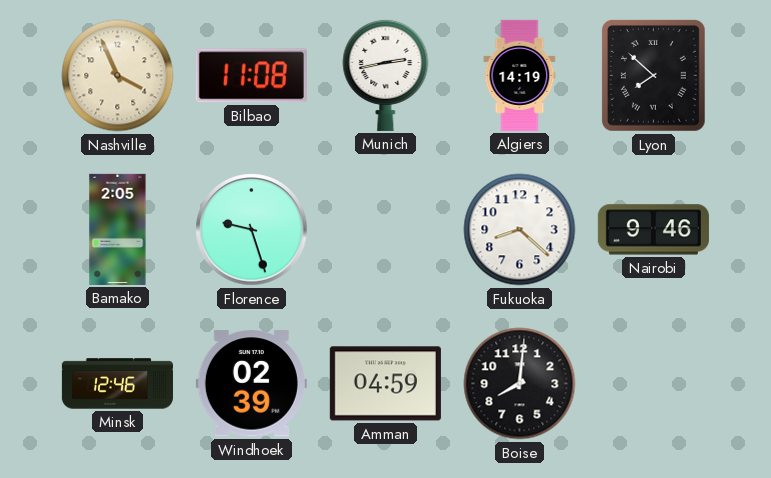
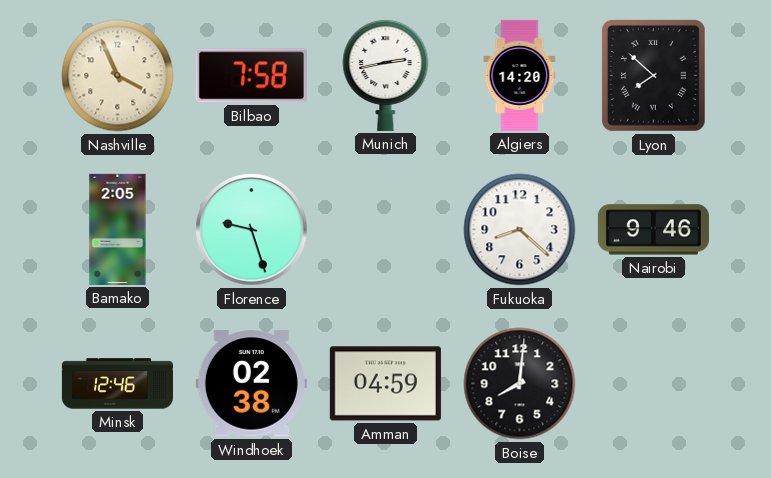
Bilbao: 11:08 -> 7:58 (251, 76)
Algiers: 14:19 -> 14:20 (520, 75)
Windhoek: 02:39 -> 02:38 (251, 384)
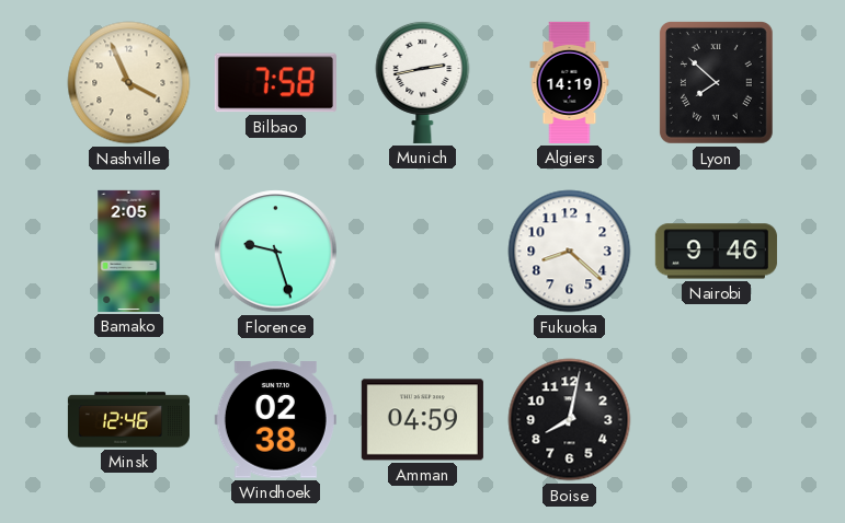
Algiers: 14:20 -> 14:19 (570, 82)
Boise: 8:01 -> 8:02 (570, 420)
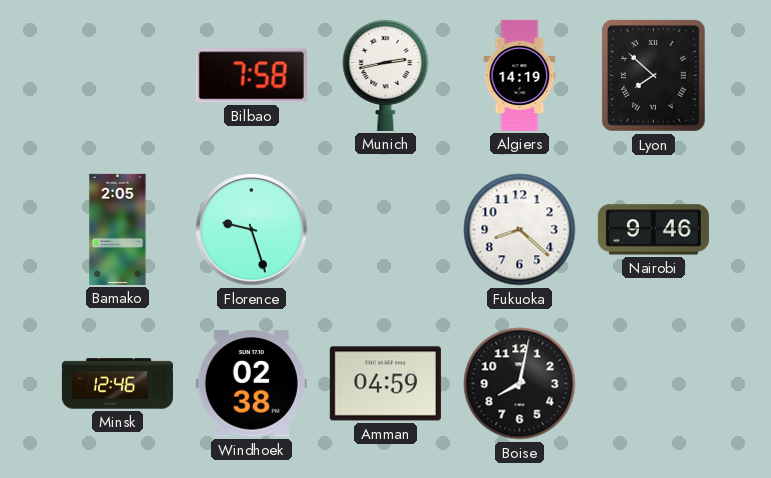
Nashville: 3:56 -> none (129, 83)
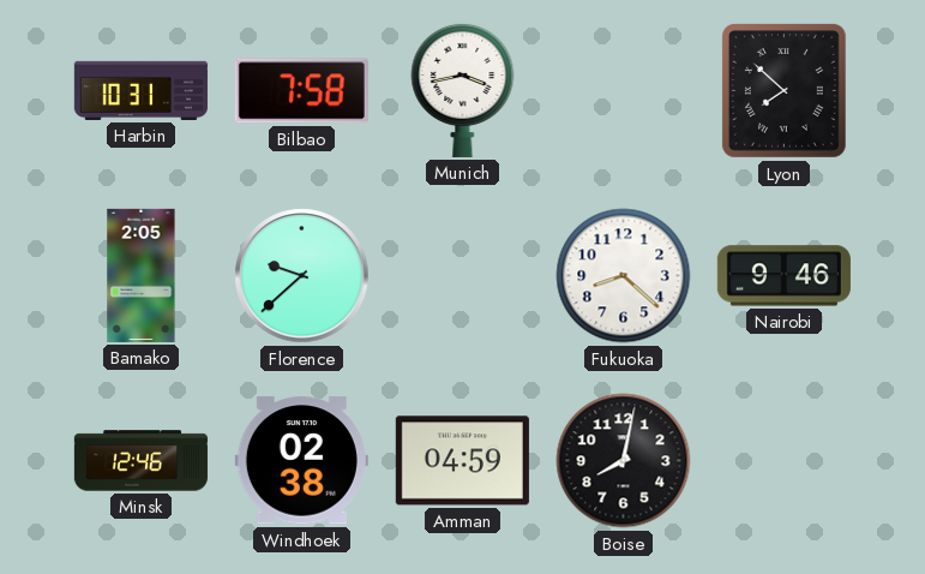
Harbin: none -> 10:31 (140, 90)
Munich: 2:43 -> 3:43 (463, 90)
Algiers: 14:19 -> none (520, 75)
Florence: 9:27 -> 9:38 (302, 276)
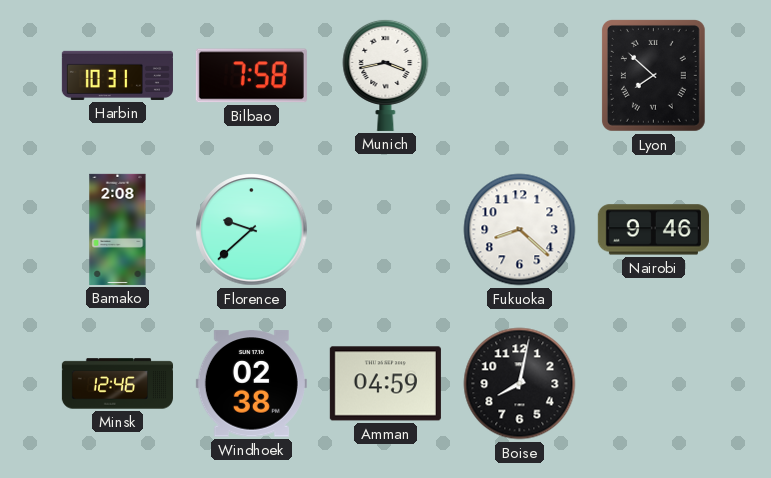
Bamako: 2:05 -> 2:08 (118, 229)
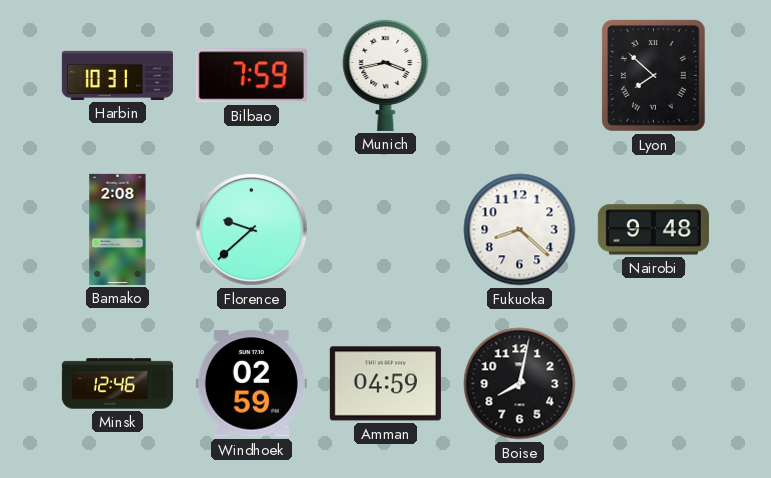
Bilbao: 7:58 -> 7:59 (251, 76)
Nairobi: 9:46 -> 9:48 (653, 230)
Windhoek: 02:38 -> 02:59 (251, 384)
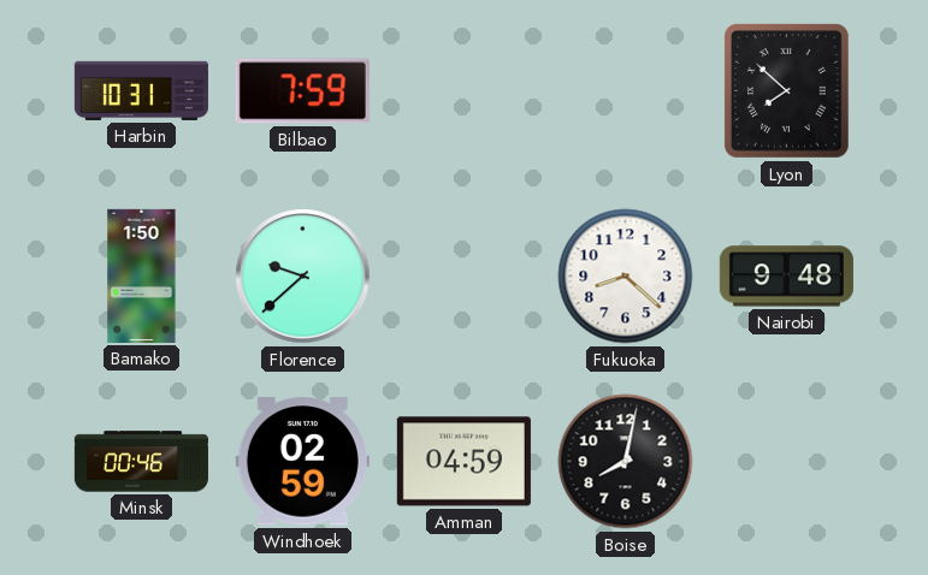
Munich: 3:43 -> none (386, 75)
Bamako: 2:08 -> 1:50 (142, 275)
Minsk: 12:46 -> 00:46 (141, 462)
